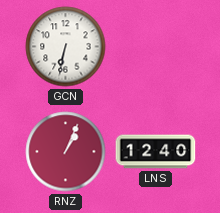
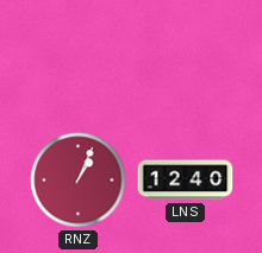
GCN: 6:32 -> none (66, 47)
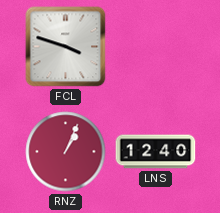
FCL: none -> 3:48 (66, 47)
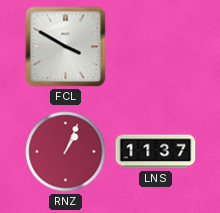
FCL: 3:48 -> 3:50 (66, 47)
LNS: 12:40 -> 11:37 (156, 152)
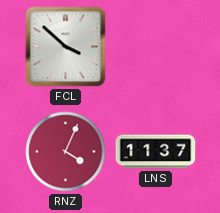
FCL: 3:50 -> 3:52 (66, 47)
RNZ: 1:04 -> 4:04 (66, 152)
